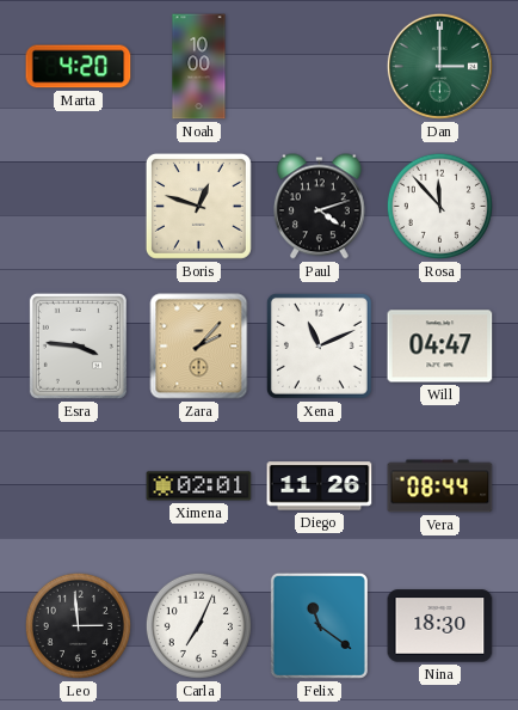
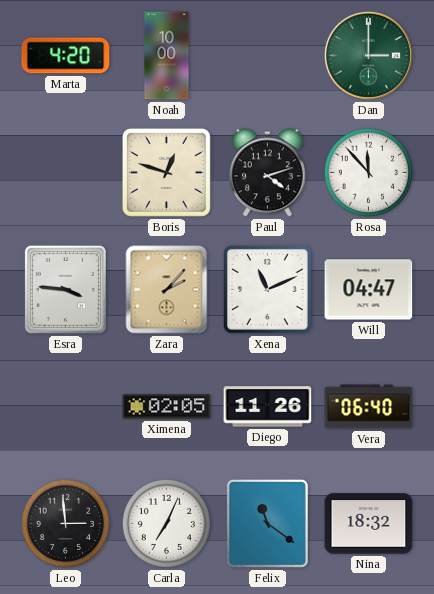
Ximena: 02:01 -> 02:05 (167, 407)
Vera: 08:44 -> 06:40 (369, 407)
Nina: 18:30 -> 18:32 (369, 524)
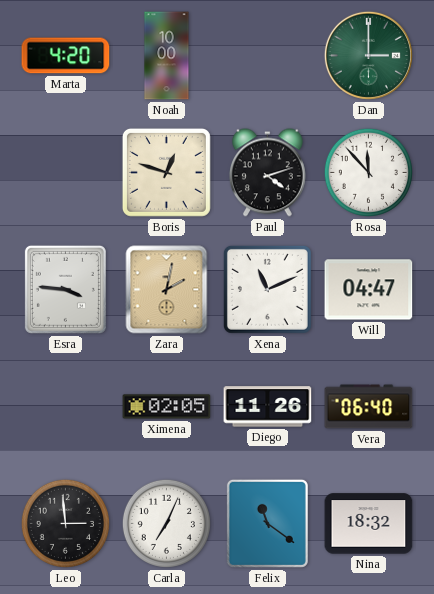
Zara: 2:07 -> 2:02 (167, 290)
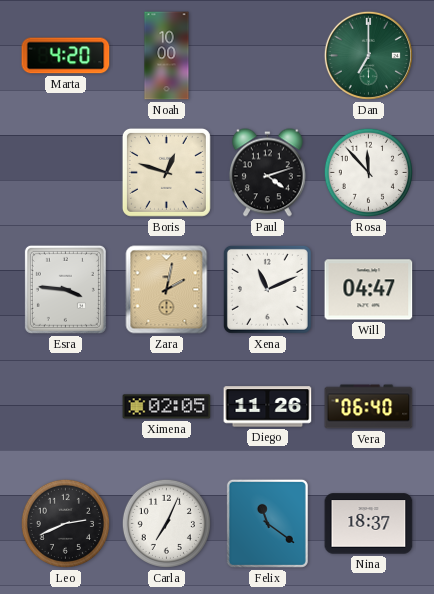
Dan: 3:00 -> 7:00 (368, 55)
Leo: 2:59 -> 2:41 (65, 523)
Nina: 18:32 -> 18:37 (369, 524)
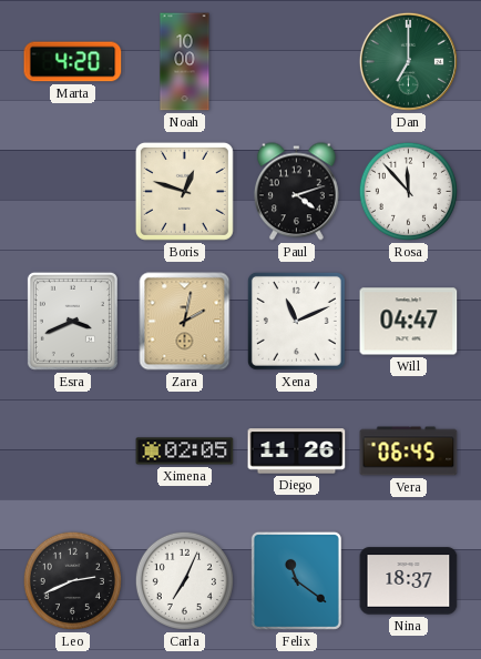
Esra: 3:46 -> 3:41 (72, 321)
Vera: 06:40 -> 06:45 (409, 452)
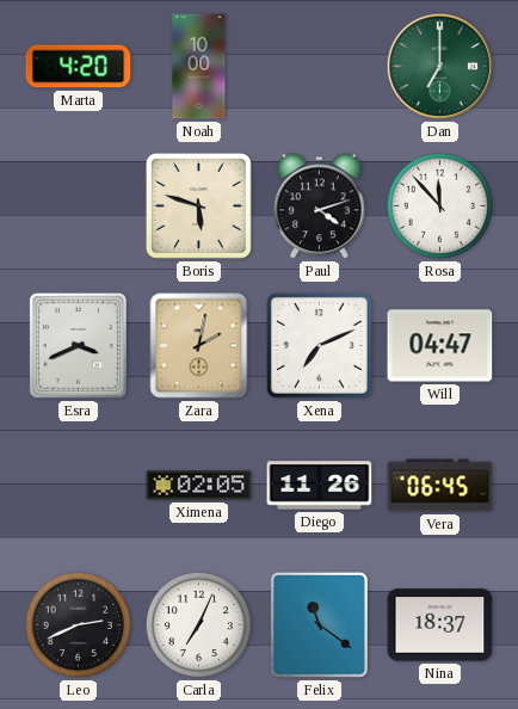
Boris: 12:48 -> 5:48 (198, 205)
Xena: 11:11 -> 7:11 (319, 345)
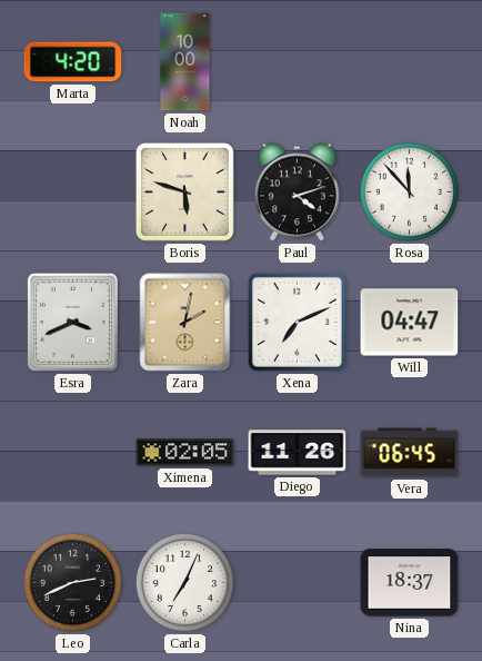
Dan: 7:00 -> none (439, 66)
Felix: 11:21 -> none (319, 624)
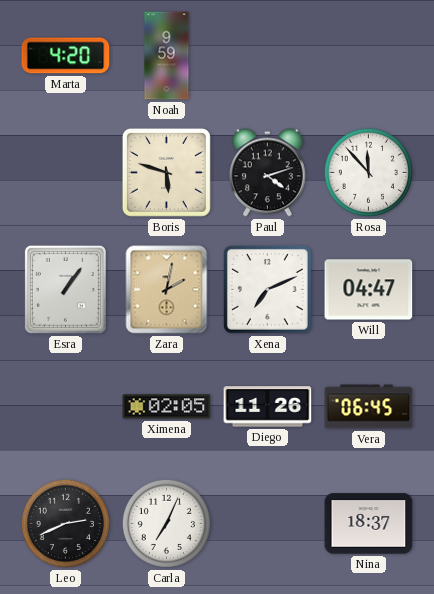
Noah: 10:00 -> 9:59 (167, 56)
Esra: 3:41 -> 1:06 (65, 289)
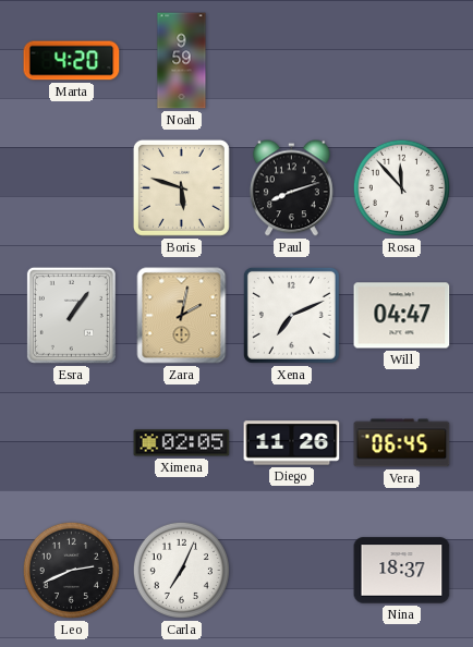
Paul: 4:12 -> 8:12 (291, 188)
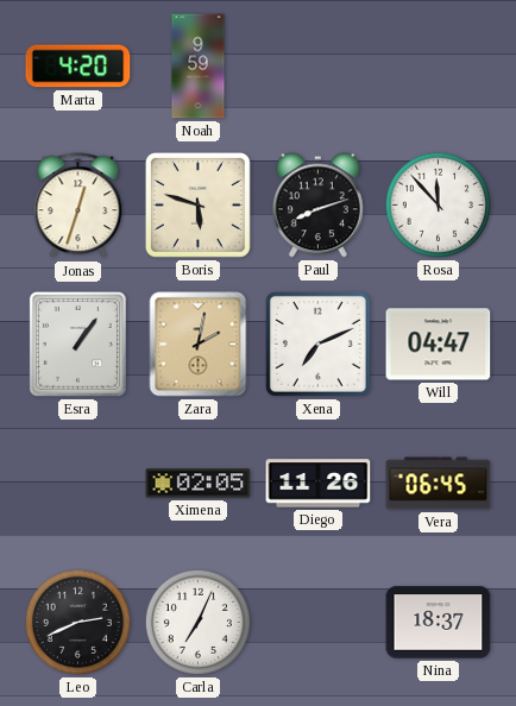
Jonas: none -> 12:33 (78, 206)
